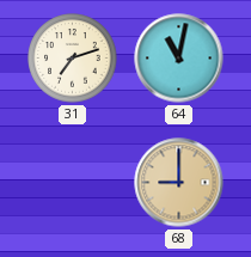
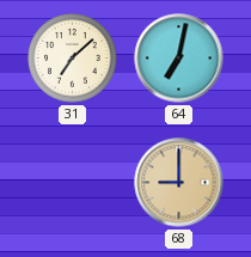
31: 7:12 -> 7:08 (73, 59)
64: 11:02 -> 7:02 (179, 59)
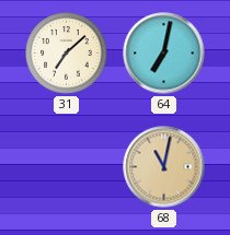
68: 9:00 -> 11:02 (164, 167)
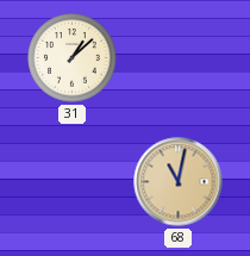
31: 7:08 -> 1:08 (73, 58)
64: 7:02 -> none (164, 54)
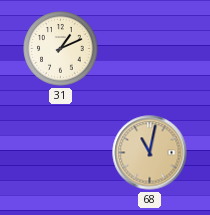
31: 1:08 -> 1:11 (61, 49)
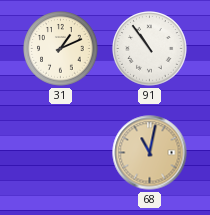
91: none -> 10:54 (150, 49)
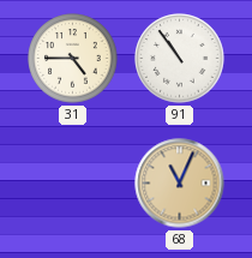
31: 1:11 -> 4:45 (73, 59)
68: 11:02 -> 11:04 (180, 184)
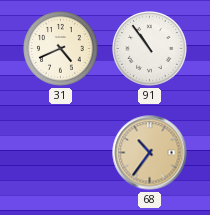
31: 4:45 -> 4:41 (61, 49)
68: 11:04 -> 10:36 (150, 153)
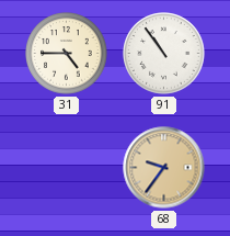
31: 4:41 -> 4:45 (67, 54)
68: 10:36 -> 9:36 (164, 168)
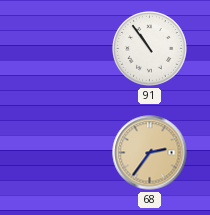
31: 4:45 -> none (67, 54)
68: 9:36 -> 2:36 (150, 153)
